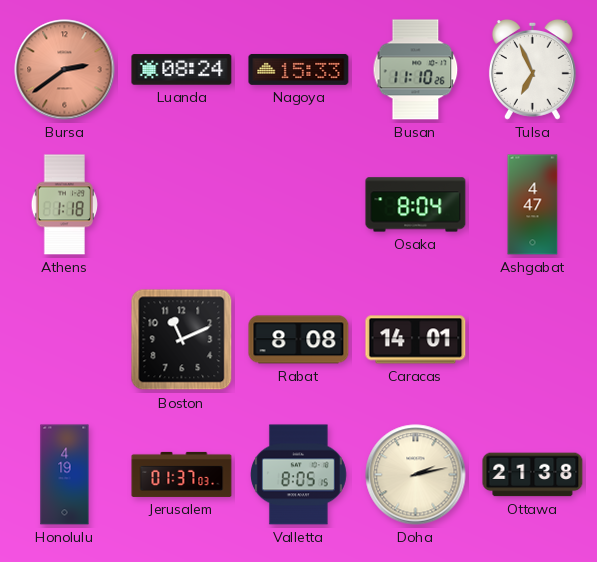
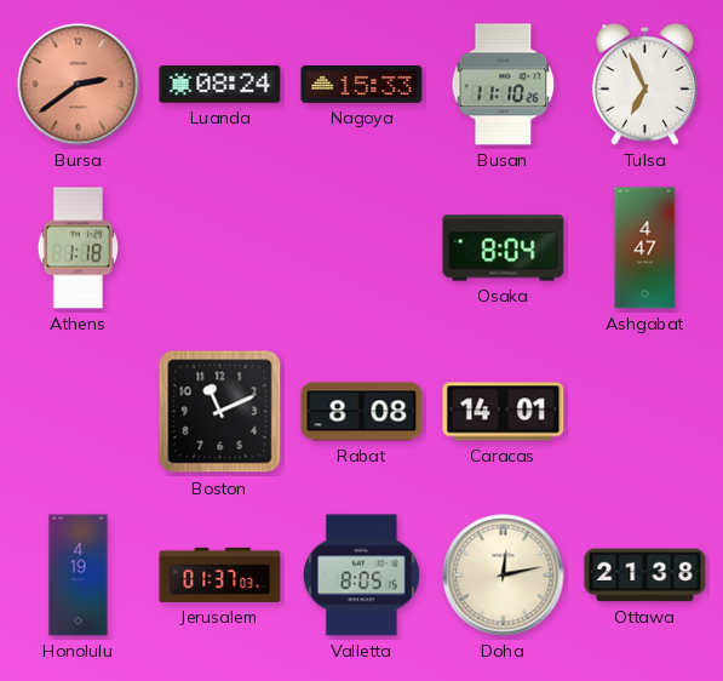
Doha: 2:13 -> 12:13 (504, 576)
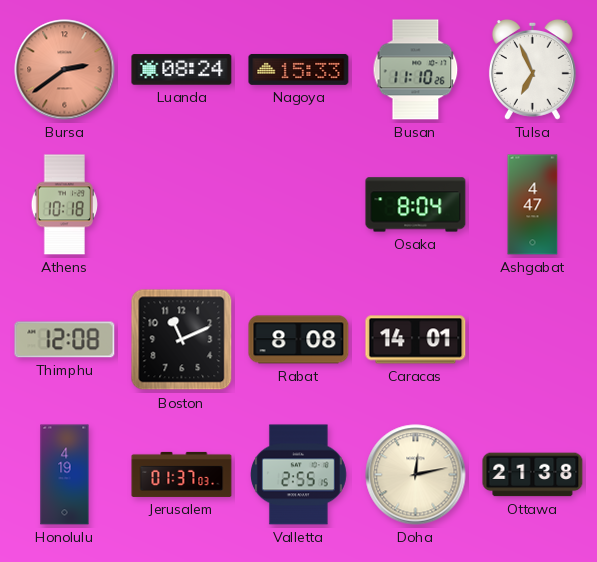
Athens: 1:18 -> 10:18 (64, 205)
Thimphu: none -> 12:08 (65, 340)
Valletta: 8:05 -> 2:55 (299, 475)
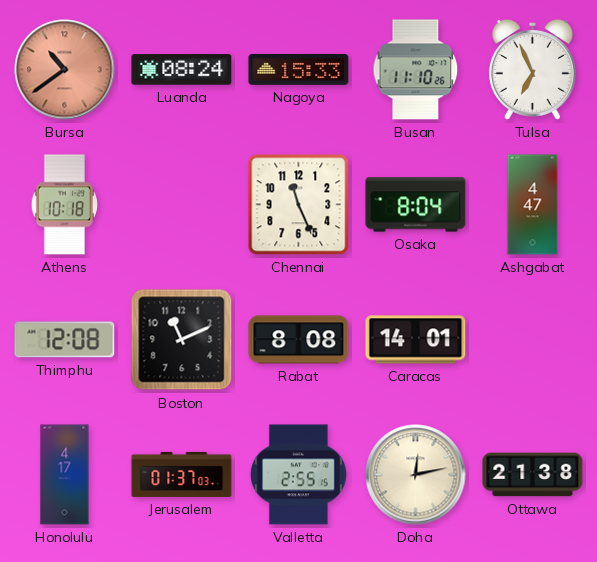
Bursa: 2:39 -> 10:39 (65, 70)
Chennai: none -> 11:26 (299, 205)
Honolulu: 4:19 -> 4:17 (65, 475)
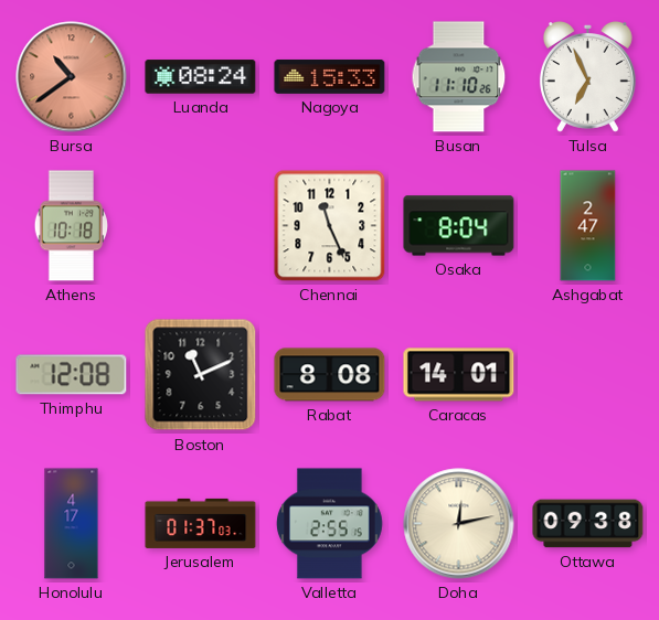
Ashgabat: 4:47 -> 2:47 (588, 226)
Ottawa: 21:38 -> 09:38 (588, 524)
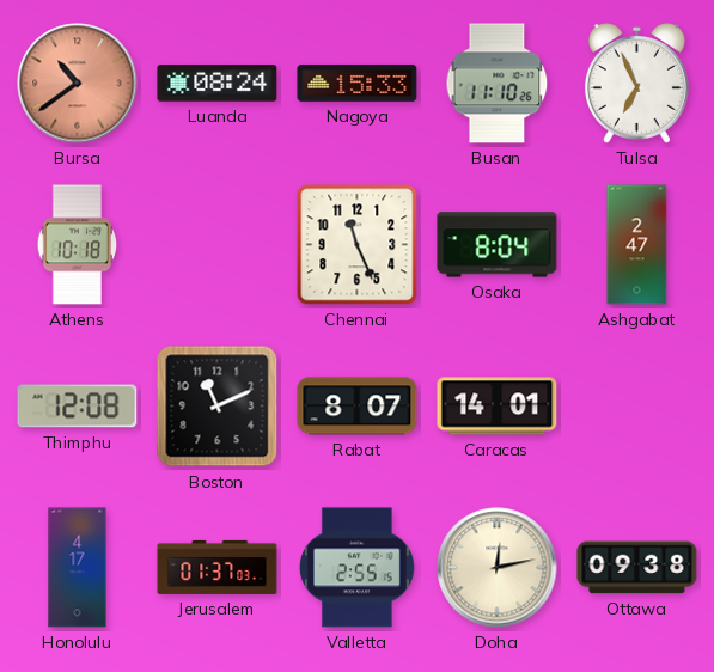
Rabat: 8:08 -> 8:07 (358, 407)
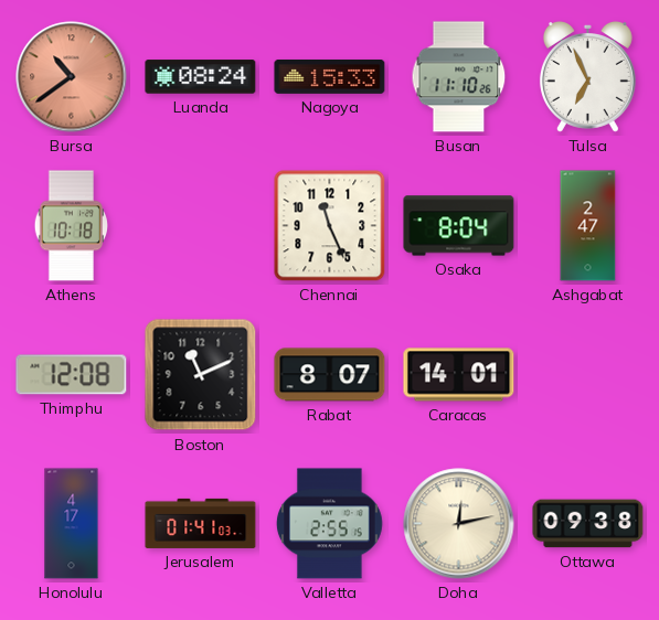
Jerusalem: 01:37 -> 01:41 (201, 523)
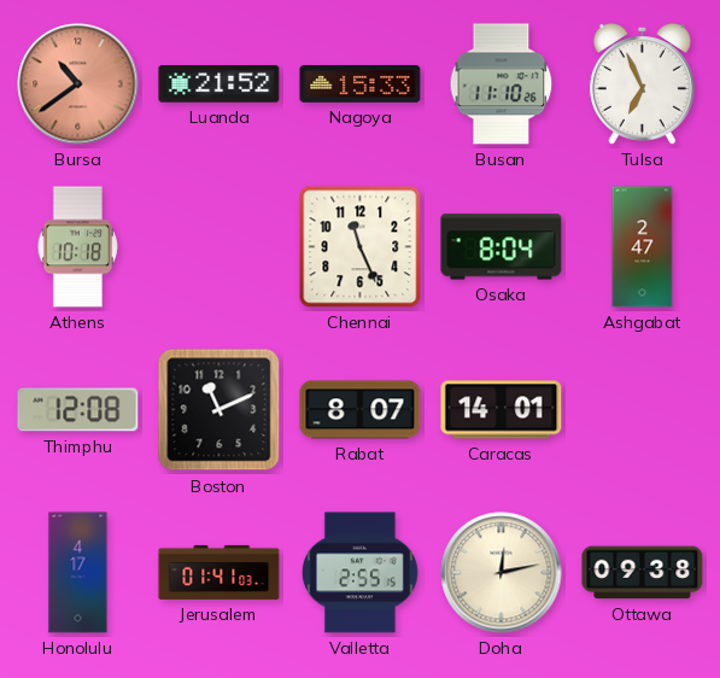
Luanda: 08:24 -> 21:52 (219, 84)
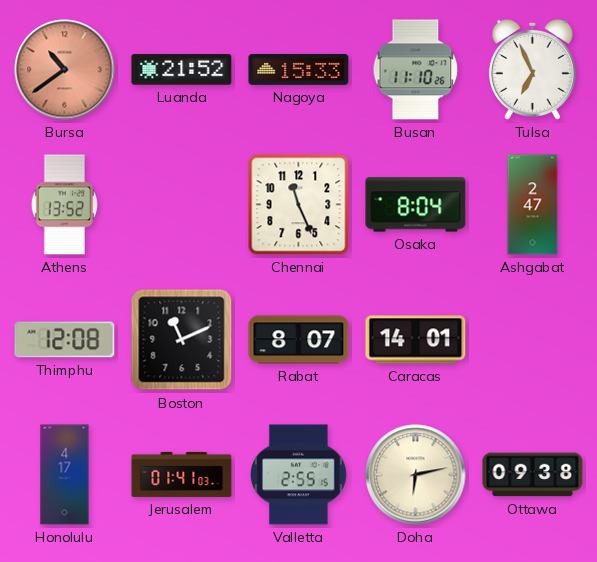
Athens: 10:18 -> 13:52 (64, 205)
Doha: 12:13 -> 6:13 (416, 475)
